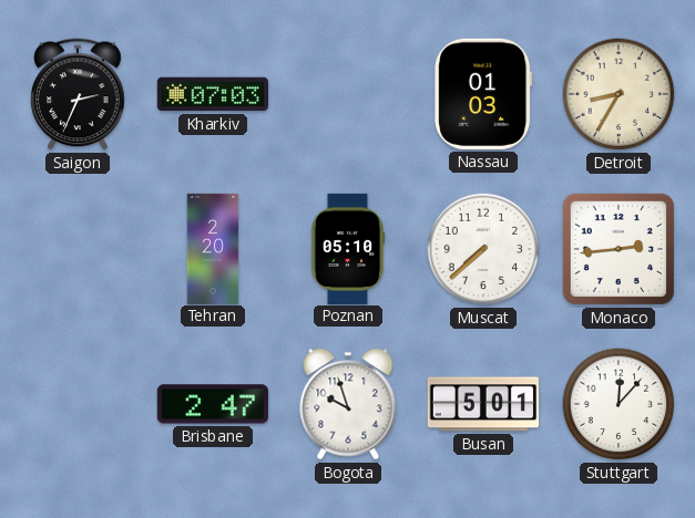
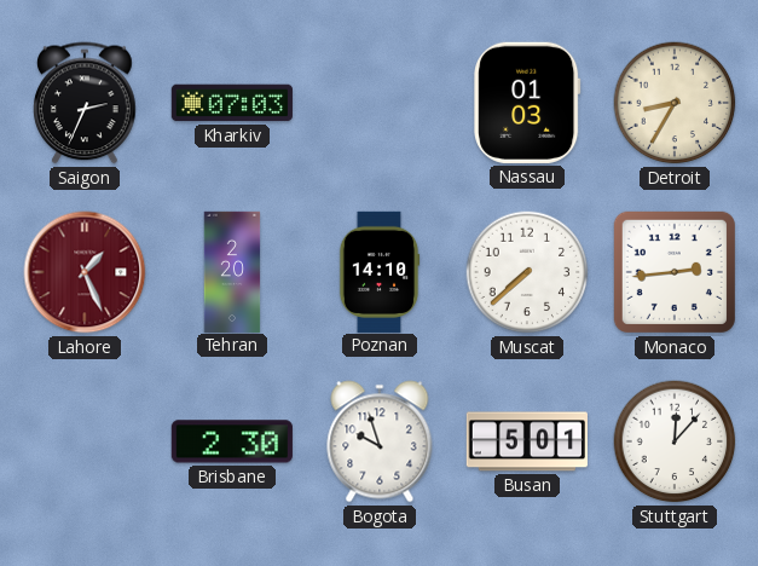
Lahore: none -> 1:26 (85, 272)
Poznan: 05:10 -> 14:10 (380, 271)
Brisbane: 2:47 -> 2:30 (232, 441)
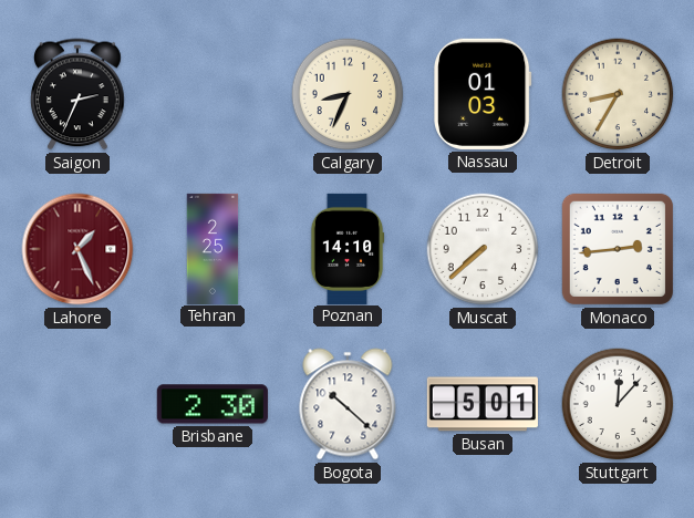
Kharkiv: 07:03 -> none (232, 103)
Calgary: none -> 8:34 (348, 94)
Tehran: 2:20 -> 2:25 (213, 248)
Bogota: 9:57 -> 10:22 (348, 404)
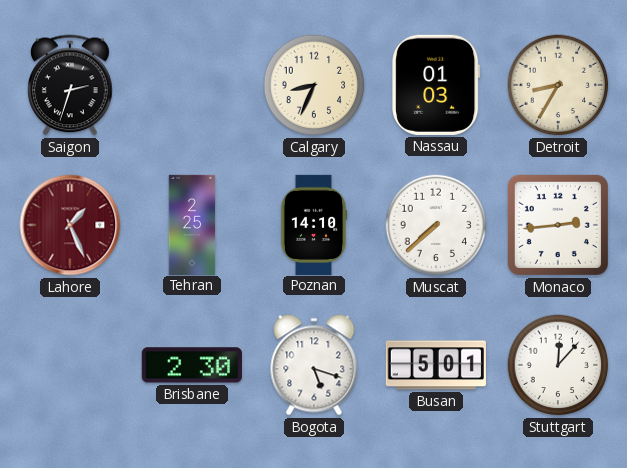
Saigon: 2:34 -> 2:33 (70, 85)
Bogota: 10:22 -> 5:18 (314, 365)
